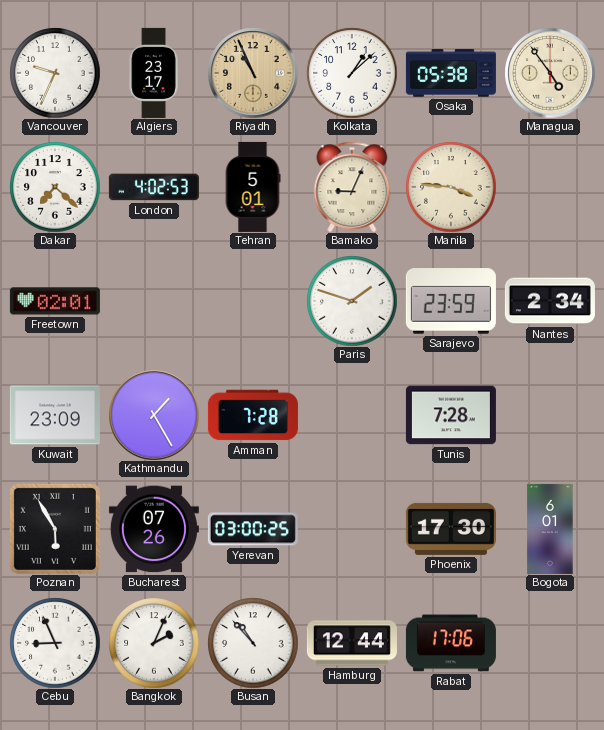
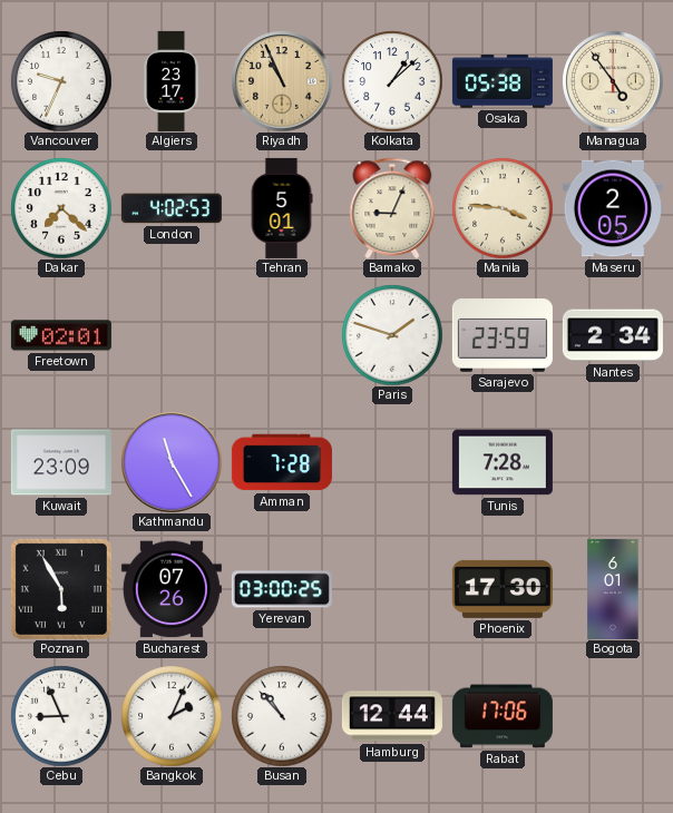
Maseru: none -> 2:05 (613, 208)
Kathmandu: 1:25 -> 11:25 (172, 462)
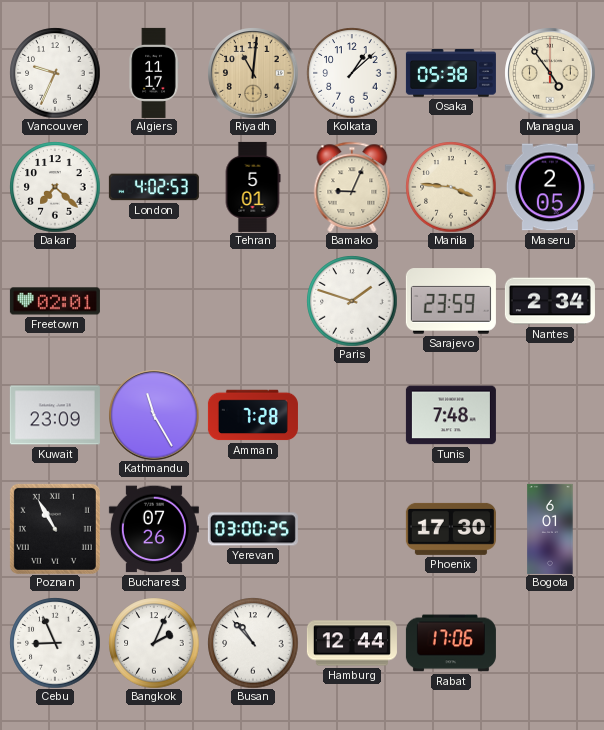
Algiers: 23:17 -> 11:17 (154, 73)
Riyadh: 10:56 -> 11:01 (253, 73)
Tunis: 7:28 -> 7:48 (451, 415)
Poznan: 5:55 -> 10:55 (55, 529)
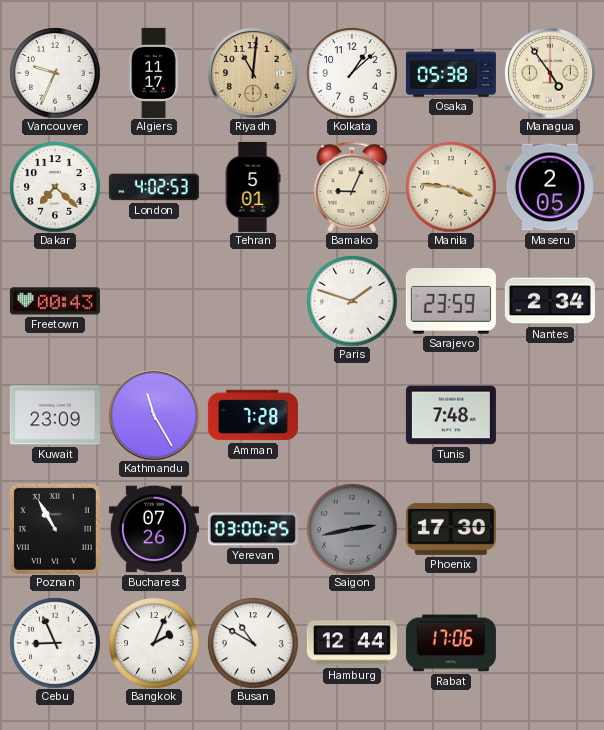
Freetown: 02:01 -> 00:43 (55, 301)
Saigon: none -> 2:43 (352, 529)
Bogota: 6:01 -> none (550, 529)
Busan: 10:53 -> 10:50 (253, 643)
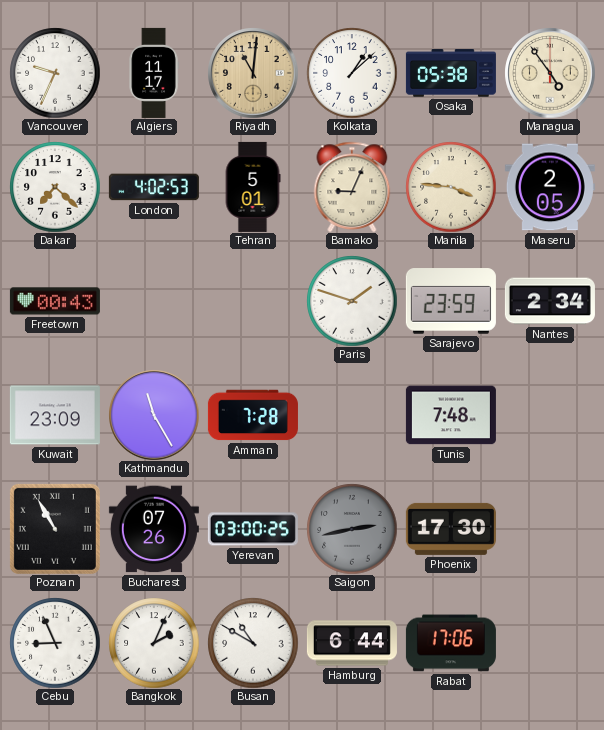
Hamburg: 12:44 -> 6:44 (352, 643)
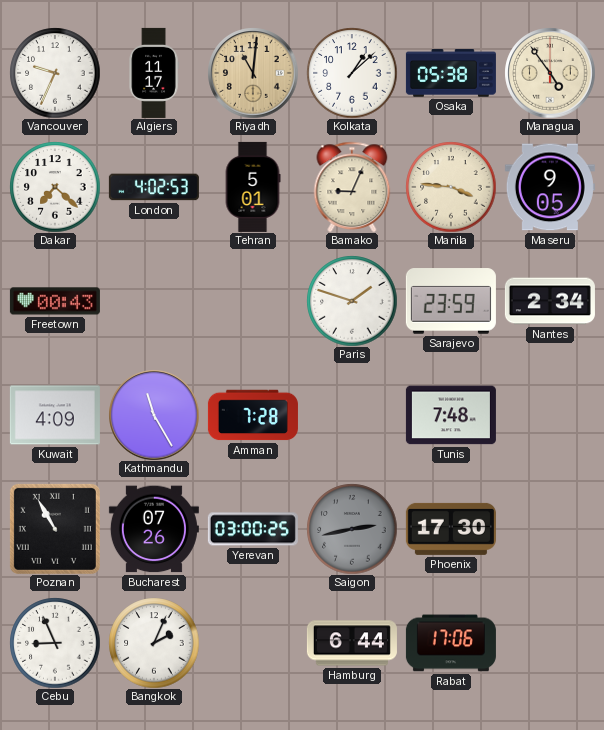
Maseru: 2:05 -> 9:05 (550, 187)
Kuwait: 23:09 -> 4:09 (55, 415)
Busan: 10:50 -> none (253, 643)
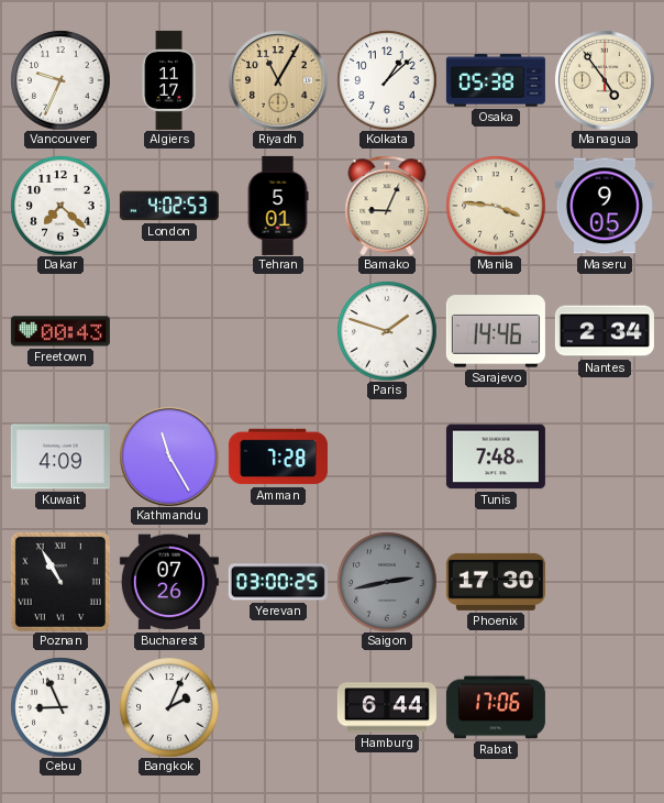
Riyadh: 11:01 -> 11:05 (278, 80)
Sarajevo: 23:59 -> 14:46 (496, 331)
